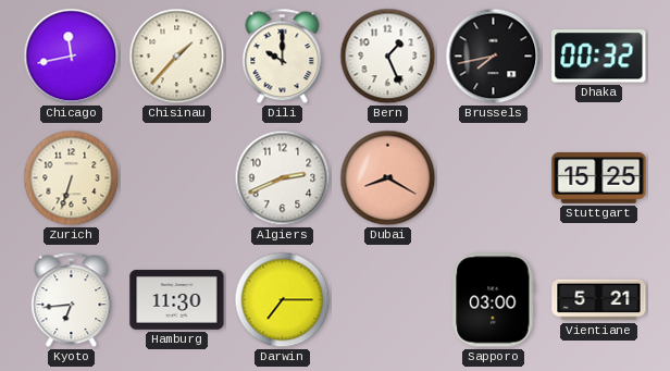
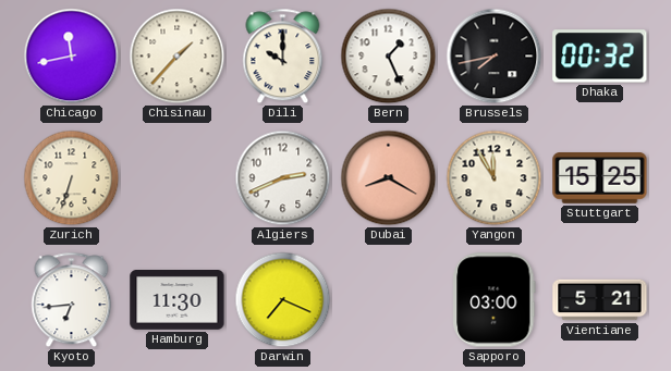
Yangon: none -> 11:55 (495, 178)
Darwin: 7:15 -> 7:19 (283, 300)
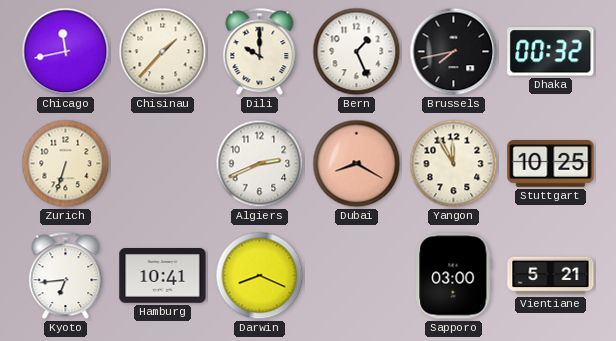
Stuttgart: 15:25 -> 10:25 (551, 164)
Hamburg: 11:30 -> 10:41 (163, 276)
Darwin: 7:19 -> 8:19 (260, 276)
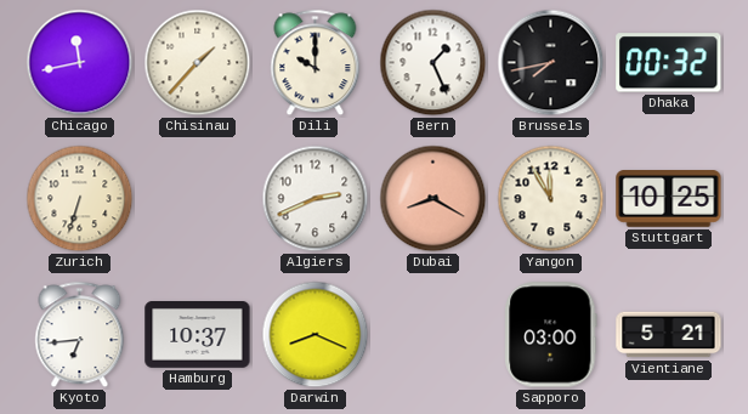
Hamburg: 10:41 -> 10:37 (198, 335)
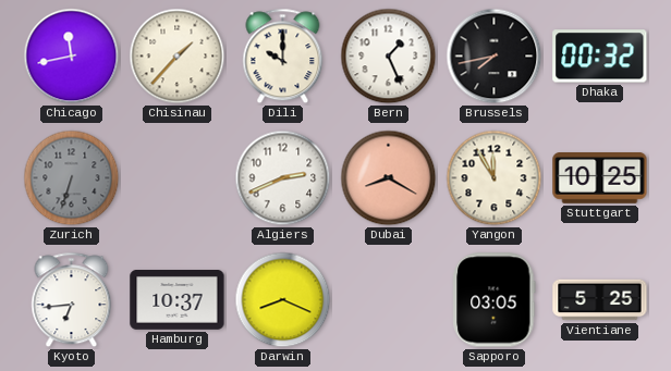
Zurich dial: cream -> grey (72, 178)
Sapporo: 03:00 -> 03:05 (495, 300)
Vientiane: 5:21 -> 5:25 (600, 300)
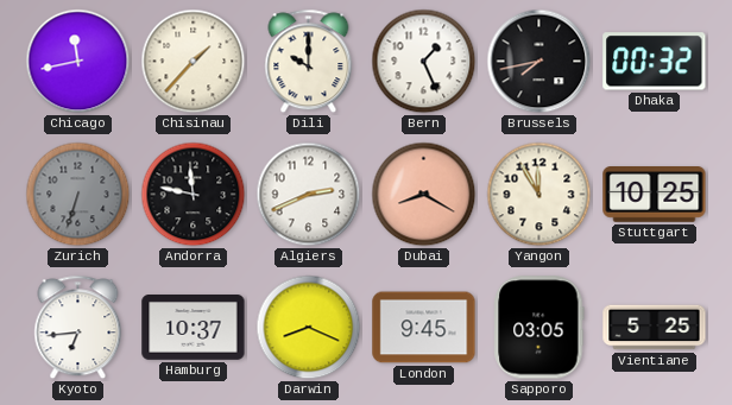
Andorra: none -> 11:47 (194, 195)
London: none -> 9:45 (424, 328)
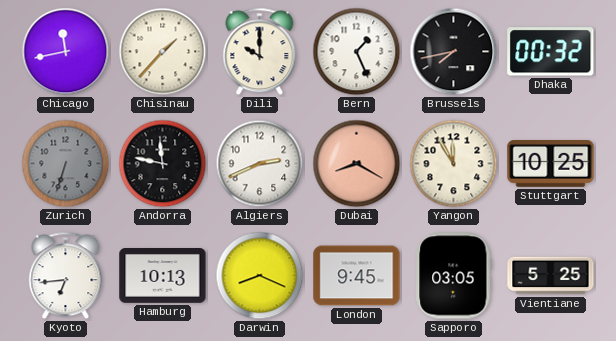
Hamburg: 10:37 -> 10:13 (163, 276)
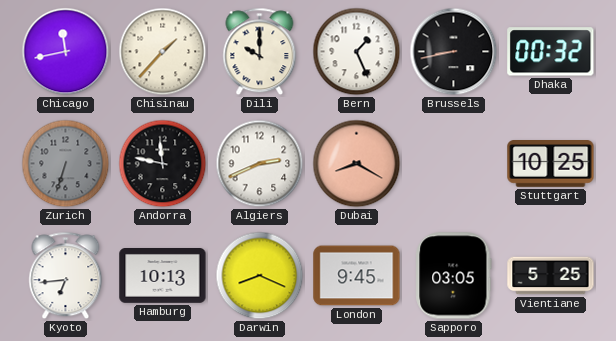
Brussels: 7:43 -> 8:43 (454, 52)
Yangon: 11:55 -> none (454, 164)
